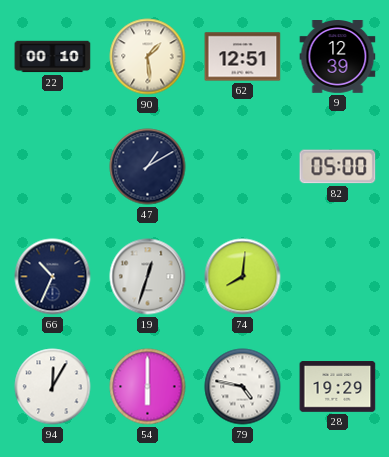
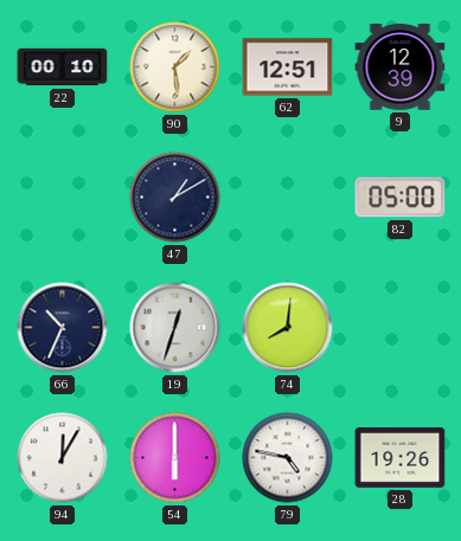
28: 19:29 -> 19:26 (401, 458)
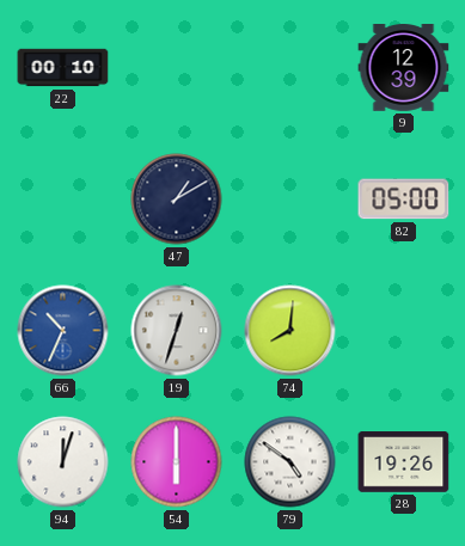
90: 1:29 -> none (175, 67)
62: 12:51 -> none (288, 67)
66 dial: navy -> blue (63, 331)
94: 12:05 -> 12:03 (63, 462)
79: 4:47 -> 4:51 (290, 462)
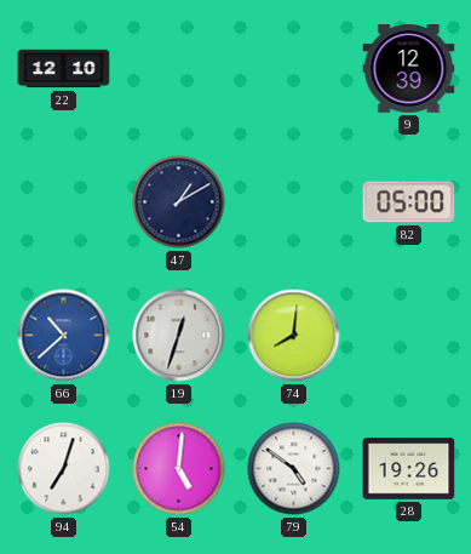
22: 00:10 -> 12:10 (64, 69)
66: 10:34 -> 10:38 (64, 336)
94: 12:03 -> 7:03 (64, 469)
54: 6:00 -> 5:01 (179, 469)
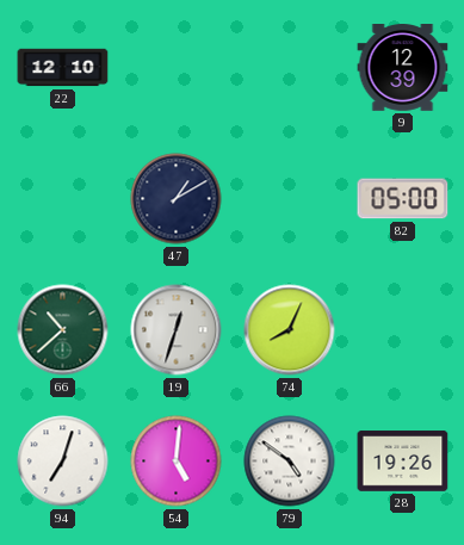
66 dial: blue -> green (63, 330)
74: 8:01 -> 8:04 (290, 330)
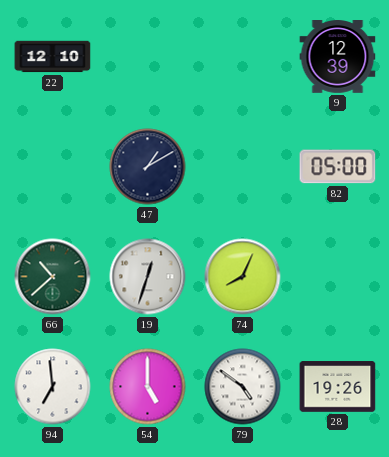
94: 7:03 -> 6:59 (53, 387)
54: 5:01 -> 5:00 (148, 387)
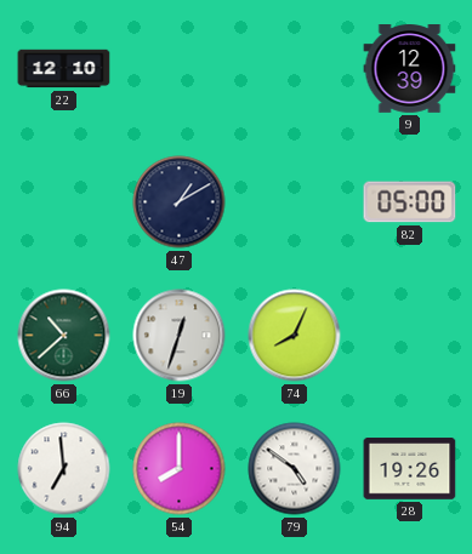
54: 5:00 -> 8:00 (180, 469)
